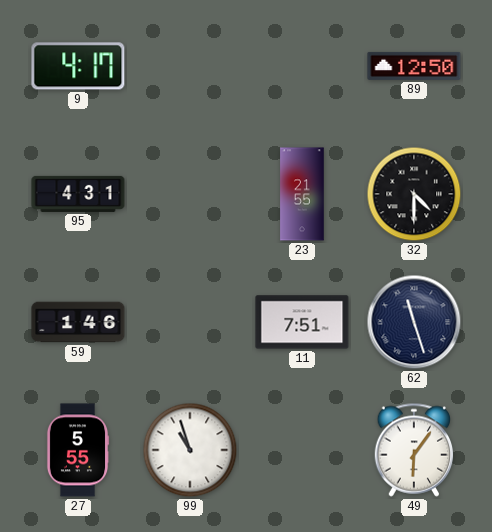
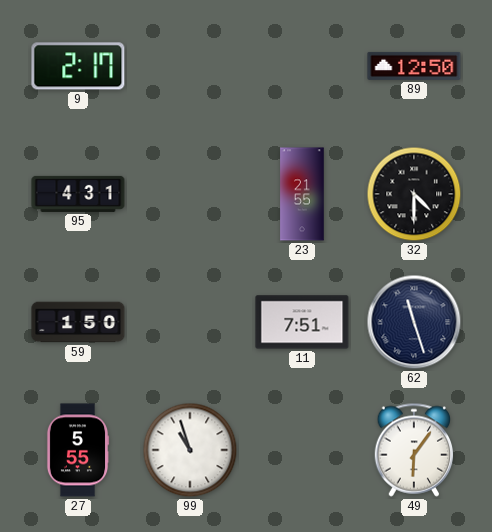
9: 4:17 -> 2:17 (78, 66)
59: 1:46 -> 1:50 (78, 322)
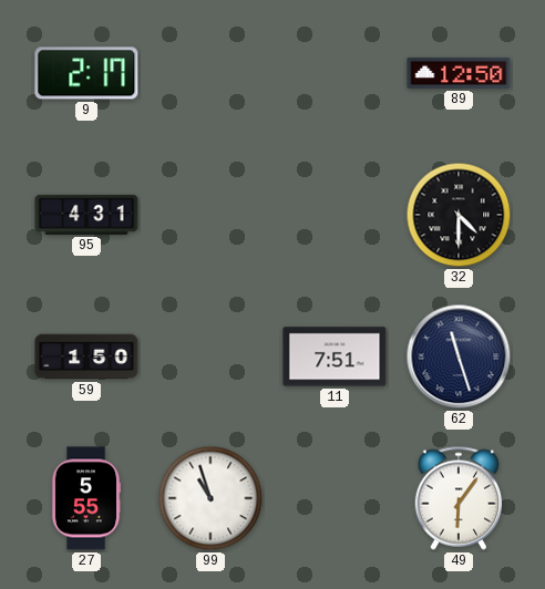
23: 21:55 -> none (302, 194)
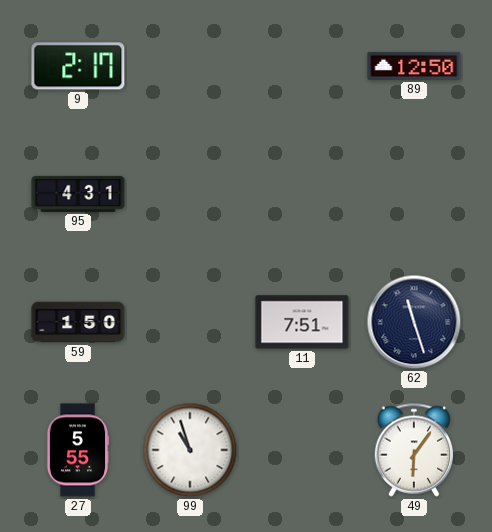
32: 4:30 -> none (459, 215)
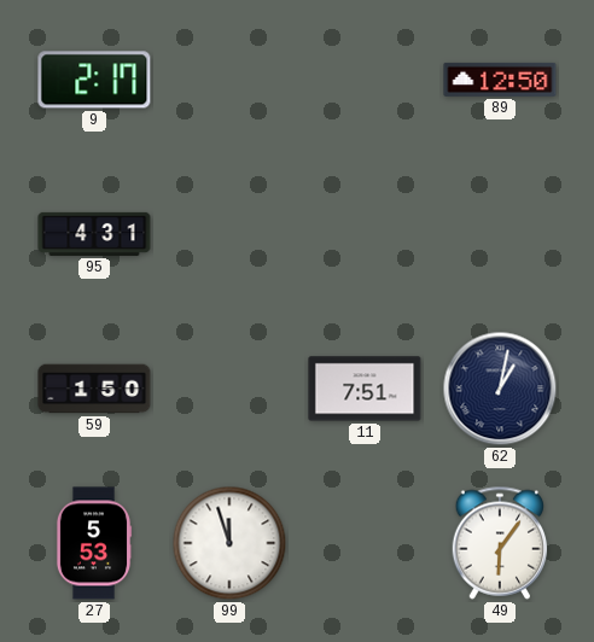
62: 11:27 -> 1:02 (500, 389)
27: 5:55 -> 5:53 (94, 543)
99: 10:57 -> 11:57 (229, 543)
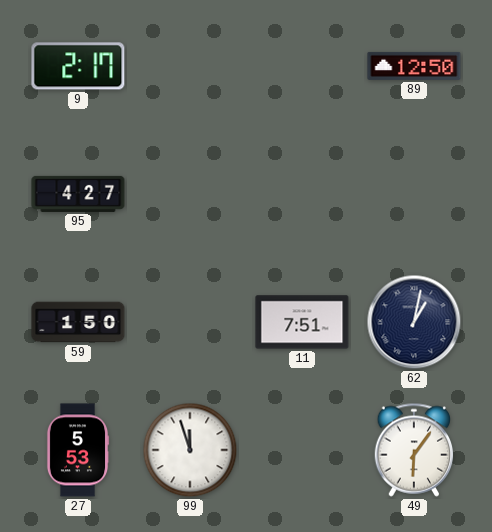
95: 4:31 -> 4:27 (78, 194)
